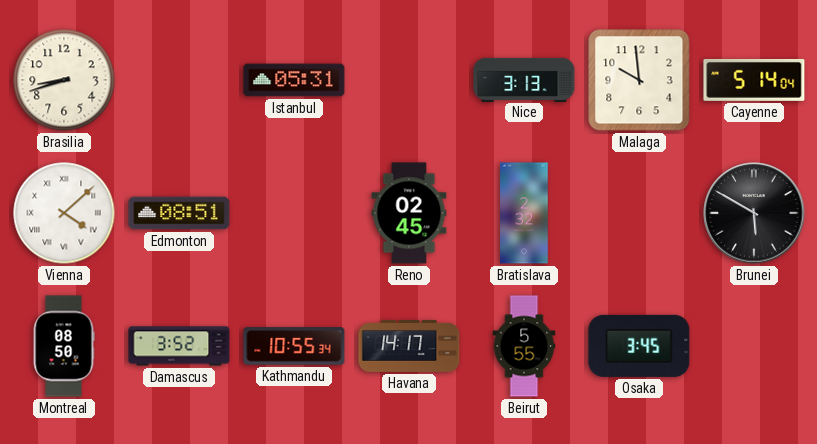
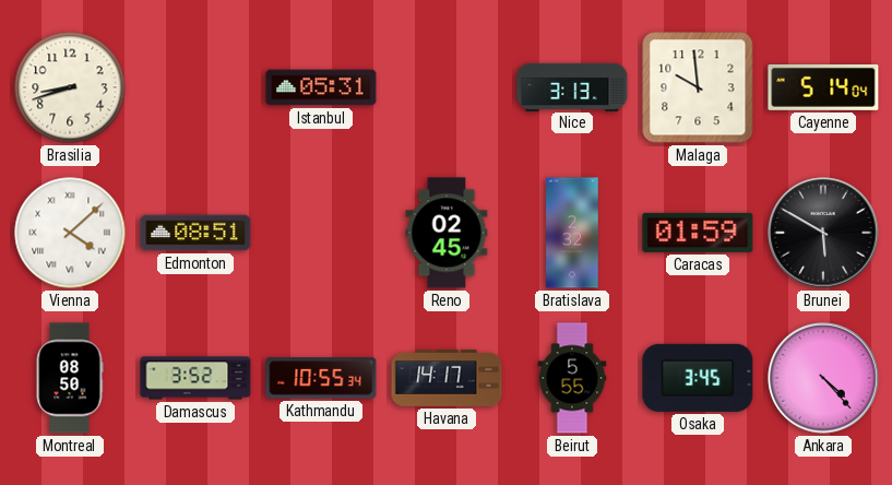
Caracas: none -> 01:59 (698, 233)
Ankara: none -> 4:23 (823, 378)
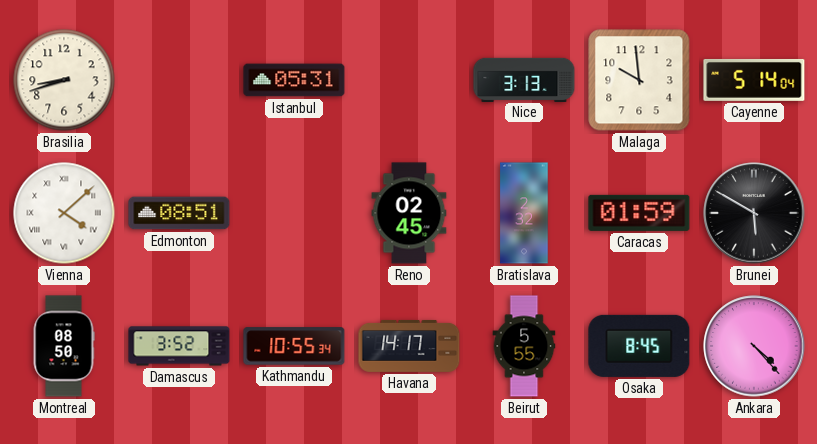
Osaka: 3:45 -> 8:45 (639, 346)
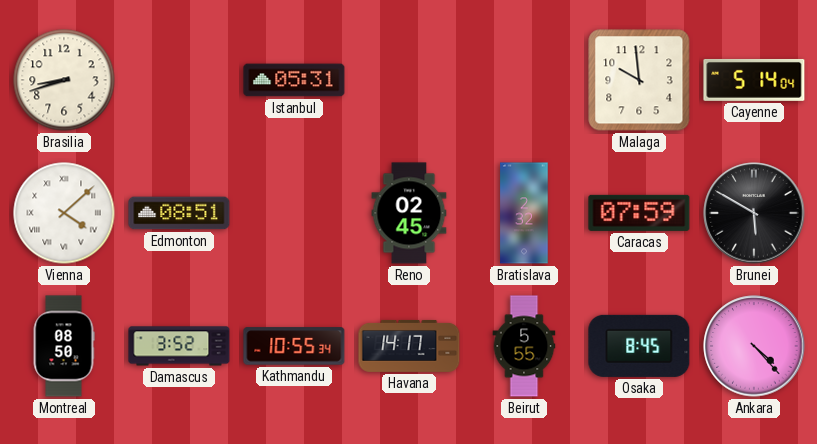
Nice: 3:13 -> none (524, 79)
Caracas: 01:59 -> 07:59 (639, 213)
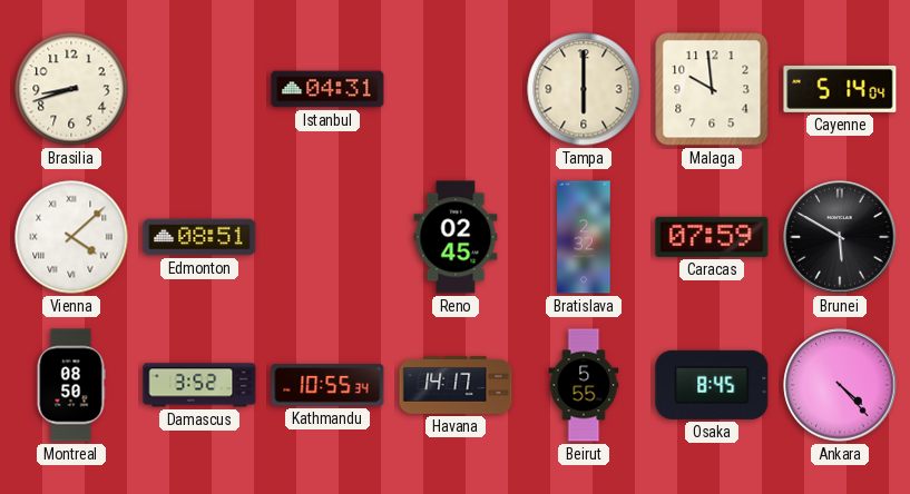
Istanbul: 05:31 -> 04:31 (327, 89)
Tampa: none -> 6:00 (584, 89)
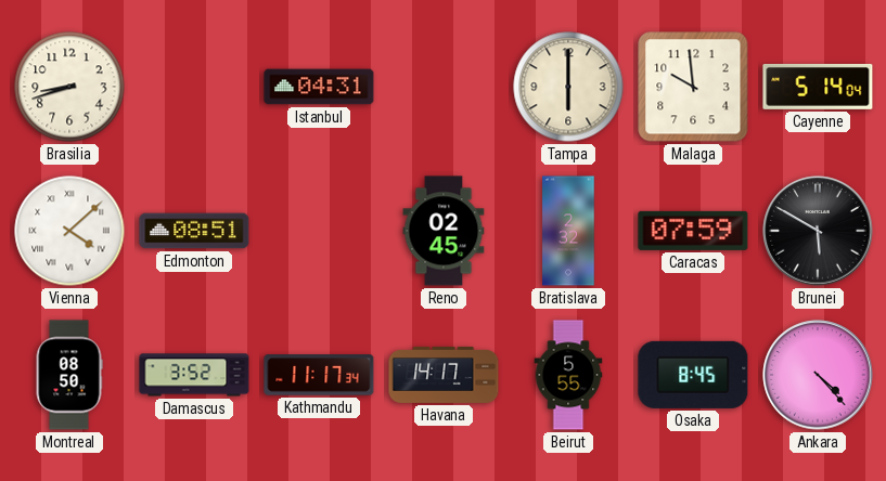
Kathmandu: 10:55 -> 11:17 (319, 375)
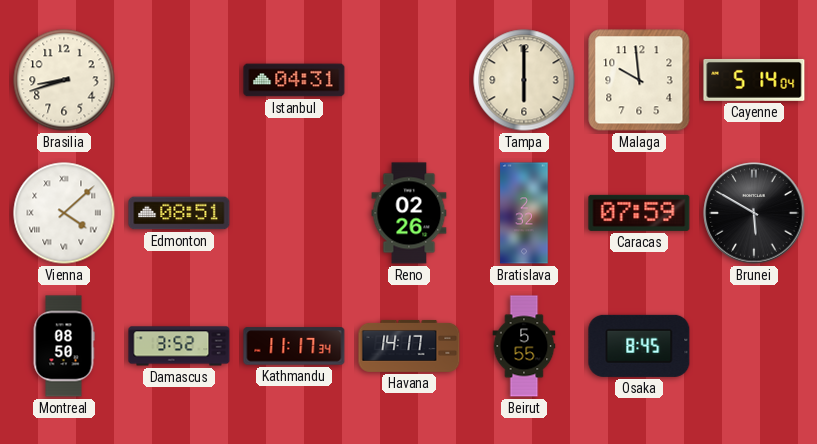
Reno: 02:45 -> 02:26 (409, 213)
Ankara: 4:23 -> none (818, 375)
